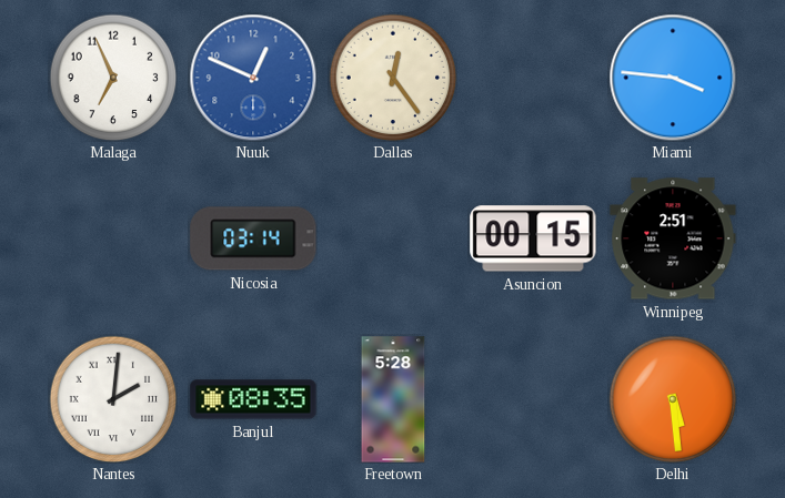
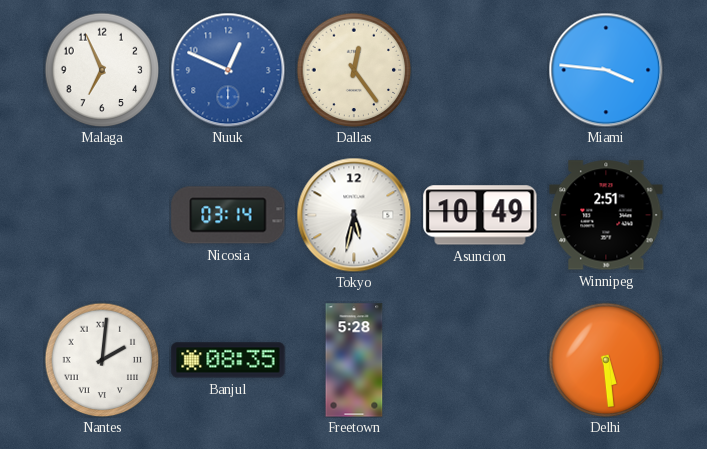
Tokyo: none -> 5:32 (354, 215)
Asuncion: 00:15 -> 10:49 (480, 215)
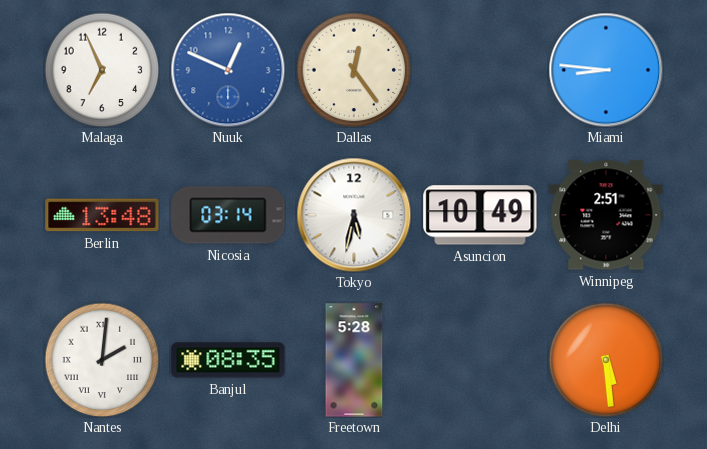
Miami: 3:46 -> 8:46 (606, 70)
Berlin: none -> 13:48 (102, 215)
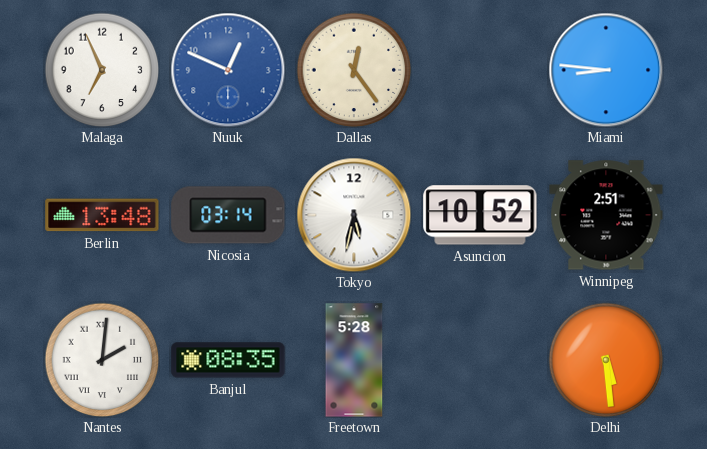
Asuncion: 10:49 -> 10:52 (480, 215)
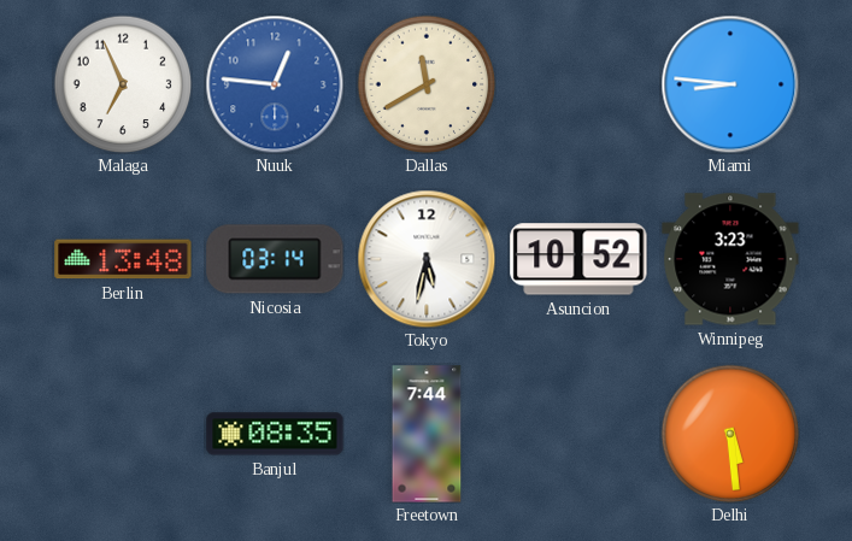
Nuuk: 12:49 -> 12:46 (275, 84)
Dallas: 12:24 -> 11:40 (427, 84)
Winnipeg: 2:51 -> 3:23 (730, 259)
Nantes: 2:01 -> none (102, 360)
Freetown: 5:28 -> 7:44 (427, 434)
